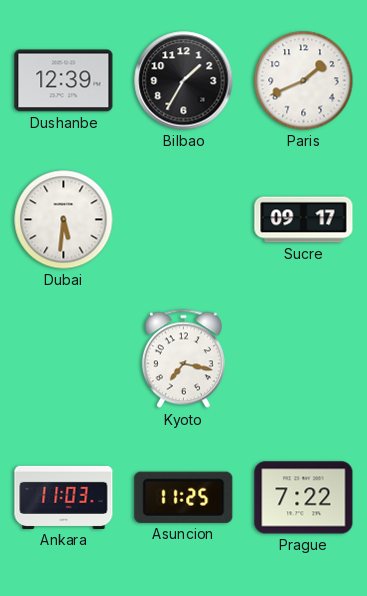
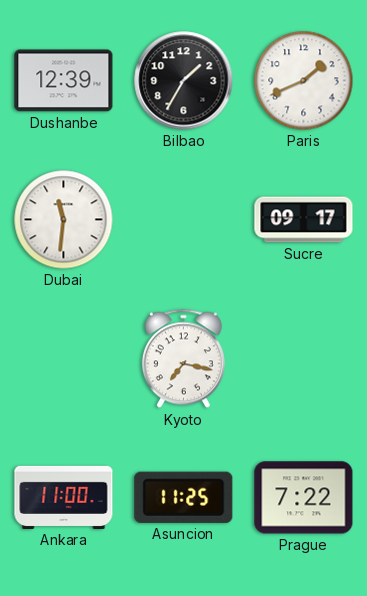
Dubai: 5:31 -> 11:31 (64, 220)
Ankara: 11:03 -> 11:00 (64, 497)
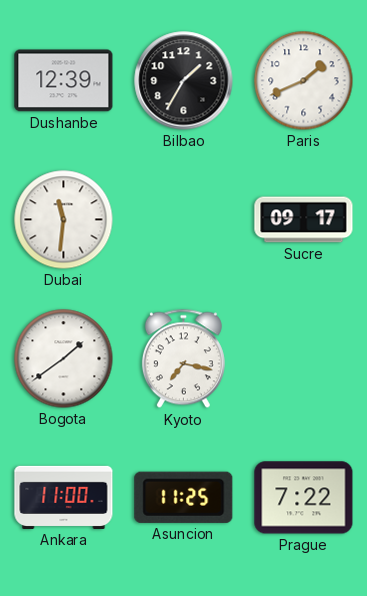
Bogota: none -> 1:39 (64, 359)
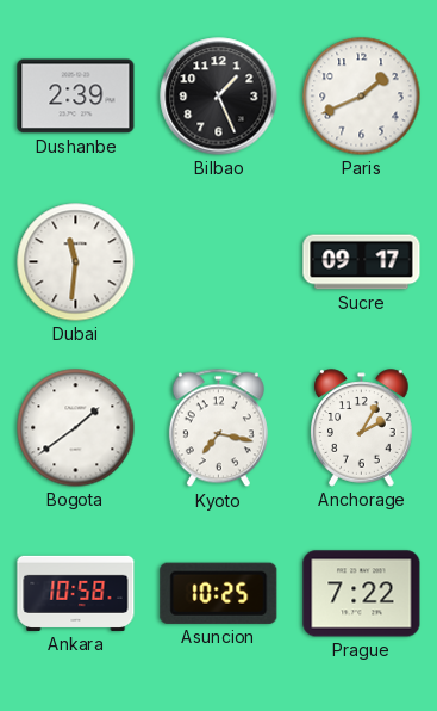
Dushanbe: 12:39 -> 2:39 (76, 97)
Bilbao: 1:35 -> 1:26 (219, 97)
Anchorage: none -> 2:05 (362, 428)
Ankara: 11:00 -> 10:58 (76, 593)
Asuncion: 11:25 -> 10:25 (219, 593)
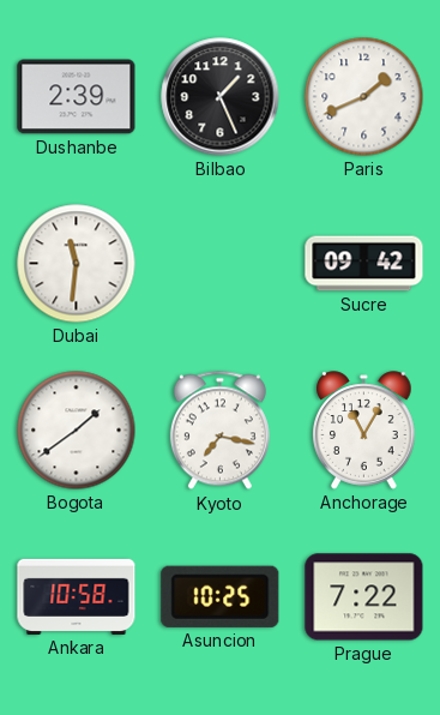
Sucre: 09:17 -> 09:42 (364, 264)
Anchorage: 2:05 -> 11:05 (364, 431)
